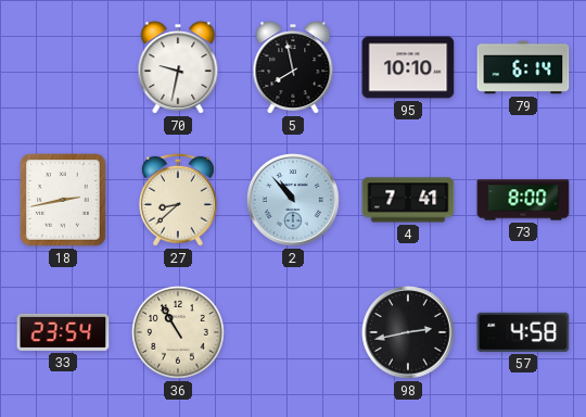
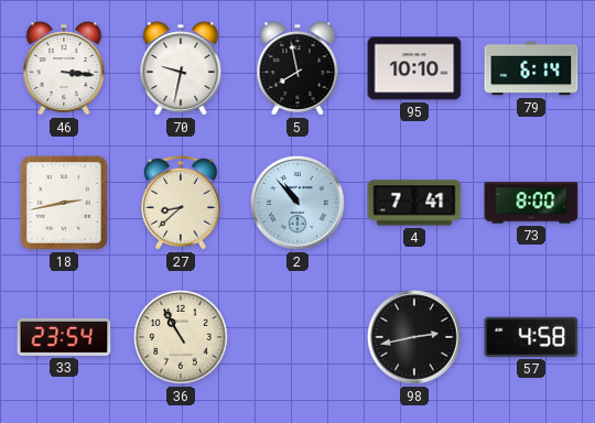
46: none -> 3:16 (64, 68)
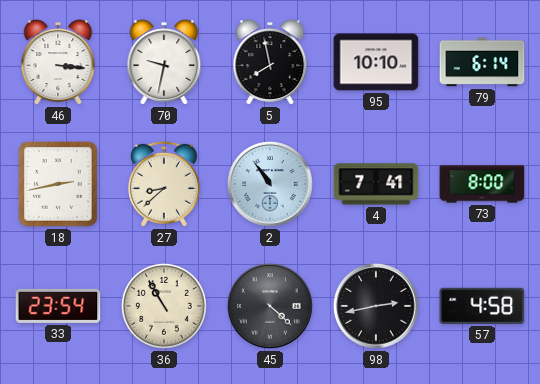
2: 10:53 -> 10:54 (270, 184)
45: none -> 4:22 (270, 306)
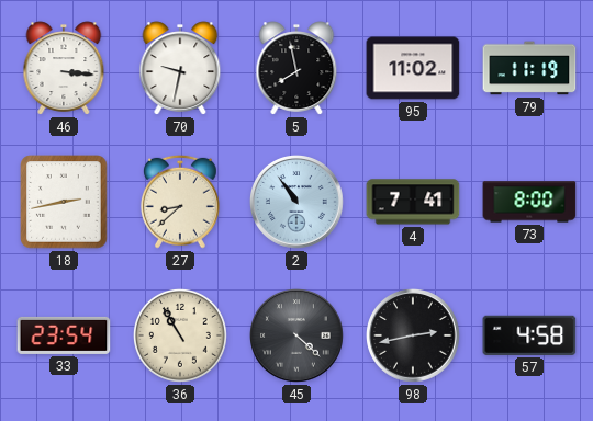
95: 10:10 -> 11:02 (413, 68)
79: 6:14 -> 11:19 (529, 68)
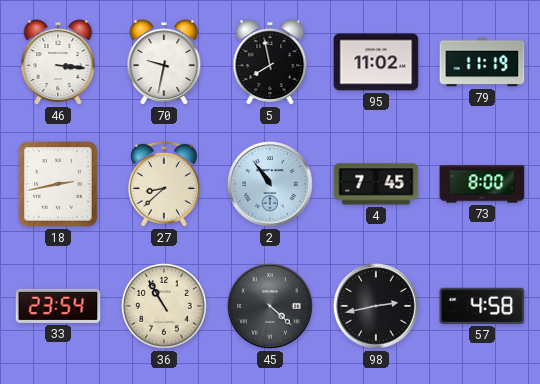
4: 7:41 -> 7:45 (376, 184)
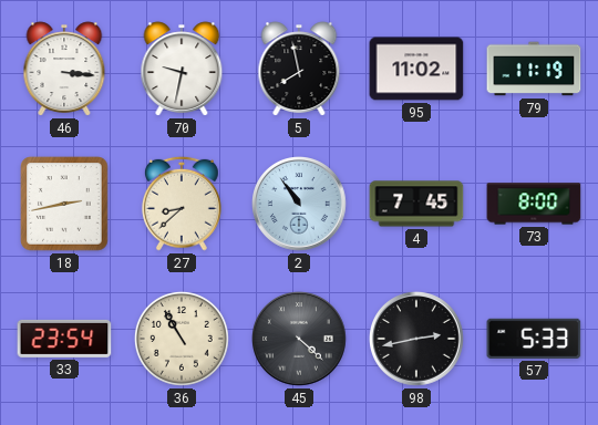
57: 4:58 -> 5:33 (534, 339)
